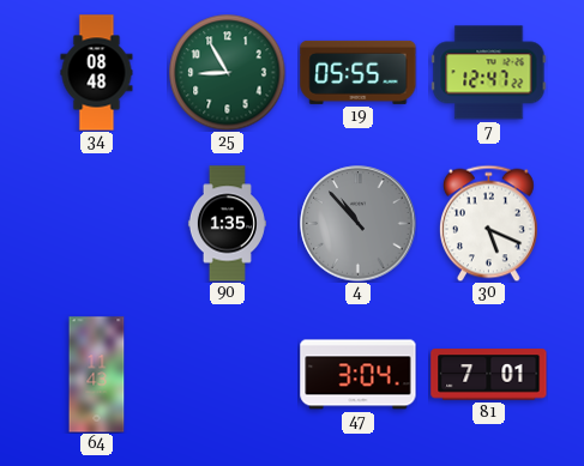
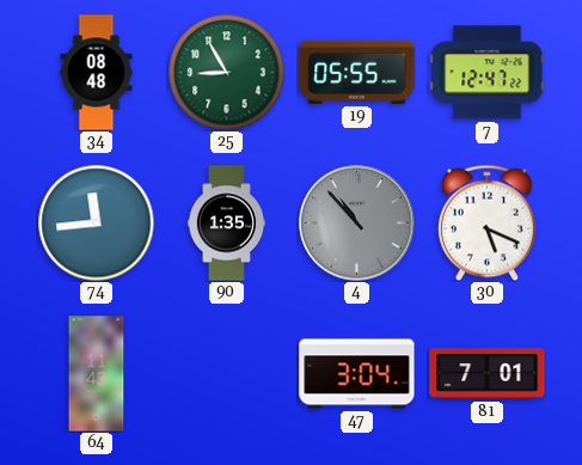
74: none -> 11:44 (96, 222)
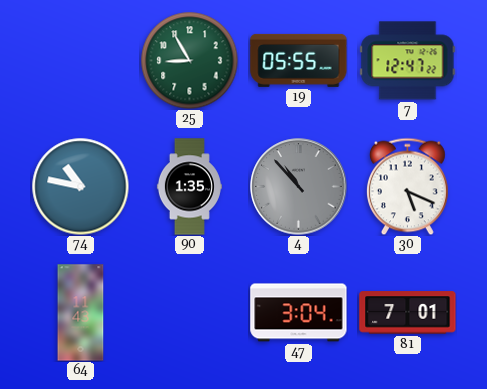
34: 08:48 -> none (97, 73)
74: 11:44 -> 10:47 (80, 186)
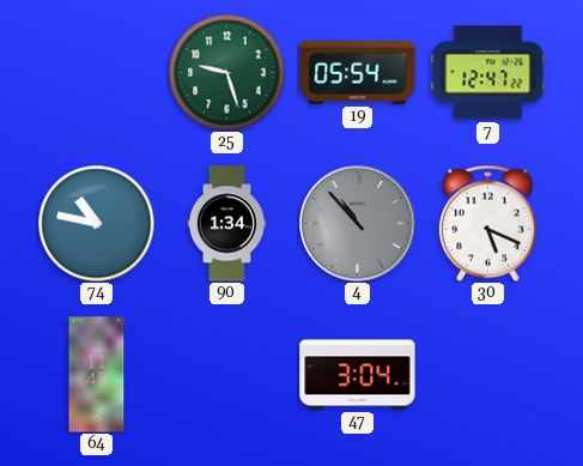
25: 8:55 -> 9:27 (226, 72)
19: 05:55 -> 05:54 (358, 72)
90: 1:35 -> 1:34 (226, 224)
81: 7:01 -> none (408, 313)
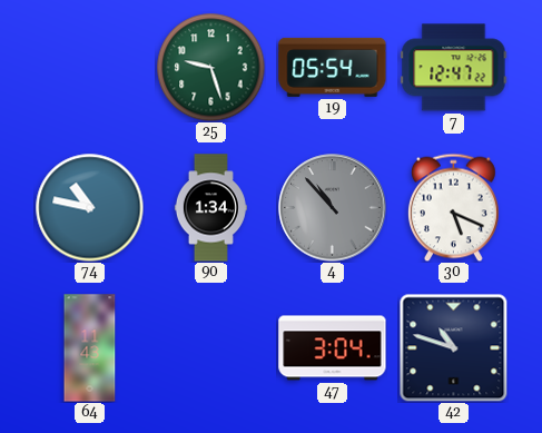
42: none -> 10:48 (453, 347)
